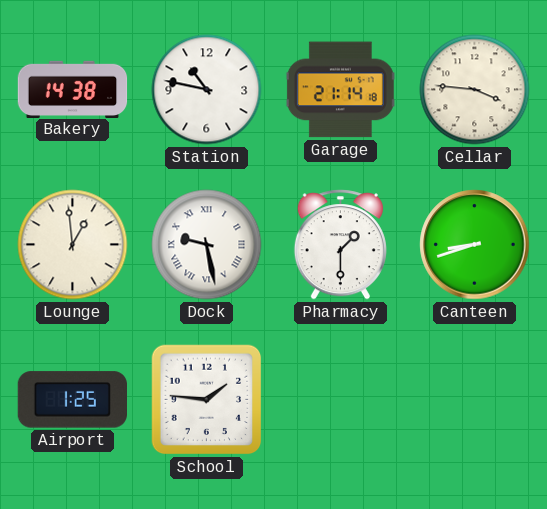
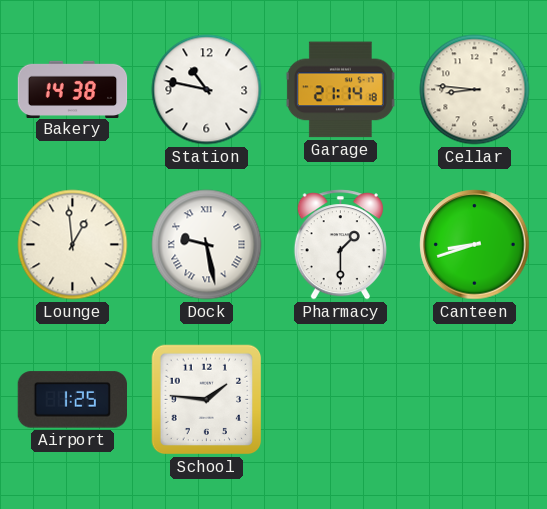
Cellar: 3:46 -> 8:46 (475, 90)
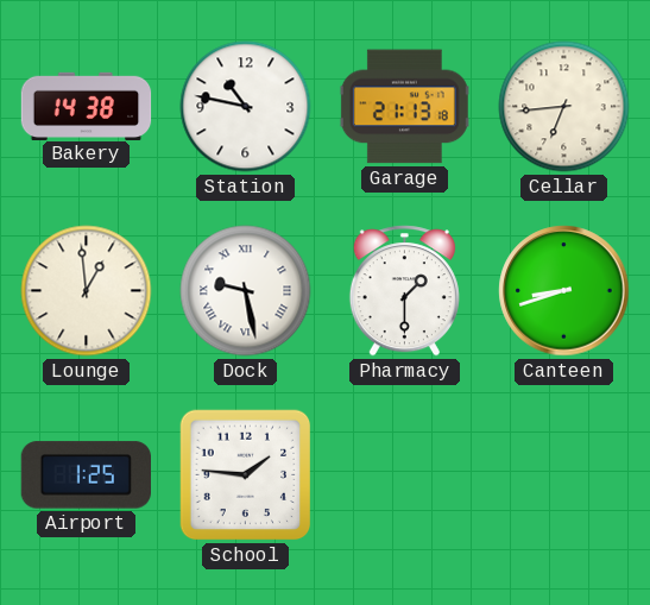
Garage: 21:14 -> 21:13 (404, 107)
Cellar: 8:46 -> 6:44 (564, 107)
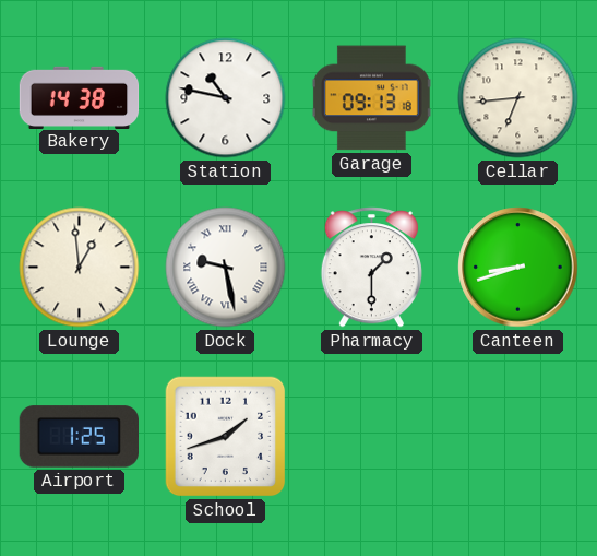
Garage: 21:13 -> 09:13 (371, 98)
School: 1:46 -> 1:42 (226, 437)
